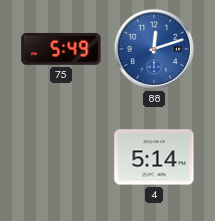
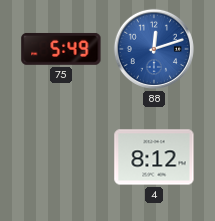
4: 5:14 -> 8:12 (154, 157)
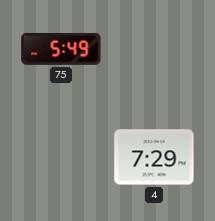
88: 12:12 -> none (154, 49)
4: 8:12 -> 7:29 (154, 157)
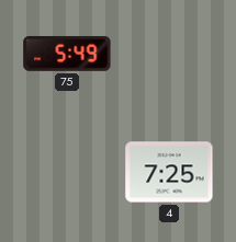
4: 7:29 -> 7:25 (169, 172)
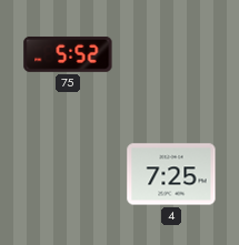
75: 5:49 -> 5:52 (68, 54)
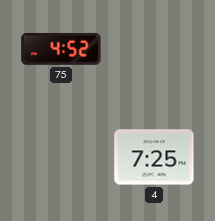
75: 5:52 -> 4:52 (61, 49)
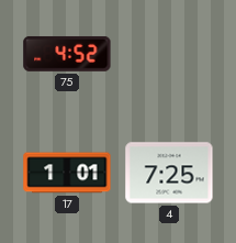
17: none -> 1:01 (67, 173)
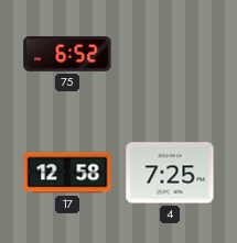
75: 4:52 -> 6:52 (67, 54)
17: 1:01 -> 12:58 (67, 173)
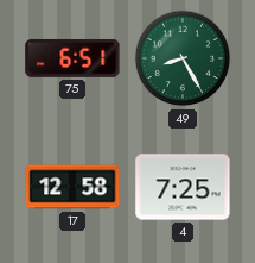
75: 6:52 -> 6:51 (72, 58)
49: none -> 8:25 (183, 58)
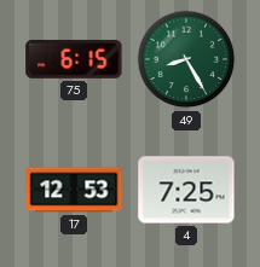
75: 6:51 -> 6:15 (74, 59)
17: 12:58 -> 12:53 (74, 190)
